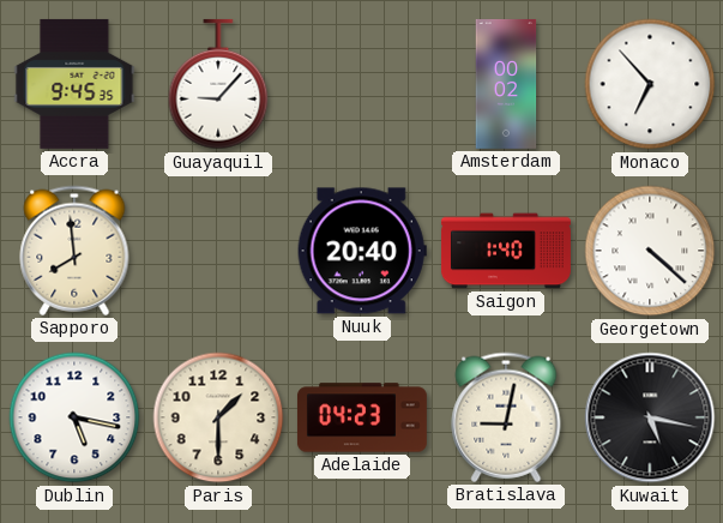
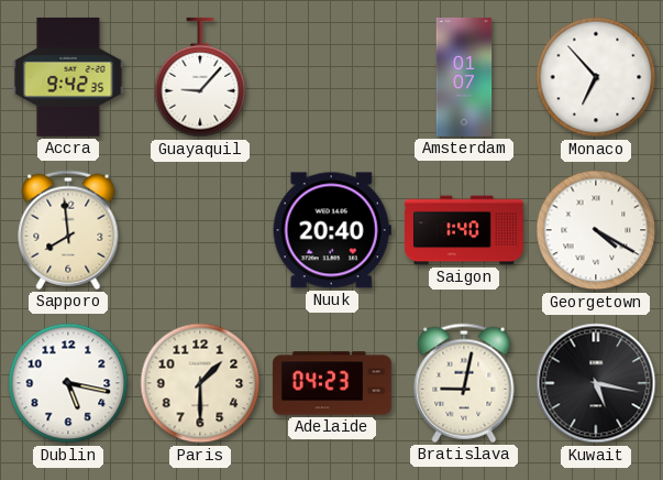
Accra: 9:45 -> 9:42 (68, 77)
Amsterdam: 00:02 -> 01:07 (464, 77)
Georgetown: 4:22 -> 4:20 (596, 230)
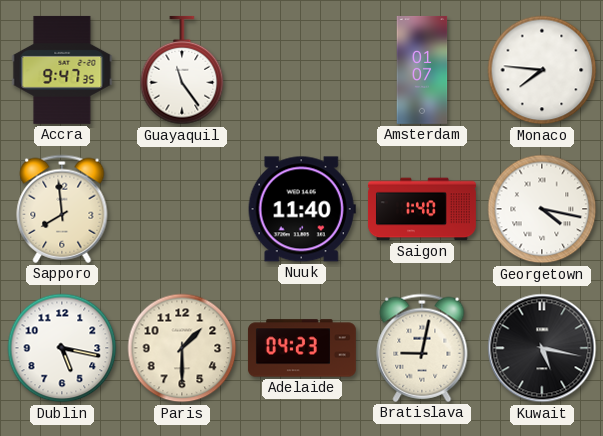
Accra: 9:42 -> 9:47 (62, 70)
Guayaquil: 9:07 -> 11:24 (182, 70)
Monaco: 6:53 -> 7:46 (542, 70)
Nuuk: 20:40 -> 11:40 (302, 209)
Georgetown: 4:20 -> 4:17 (542, 209)
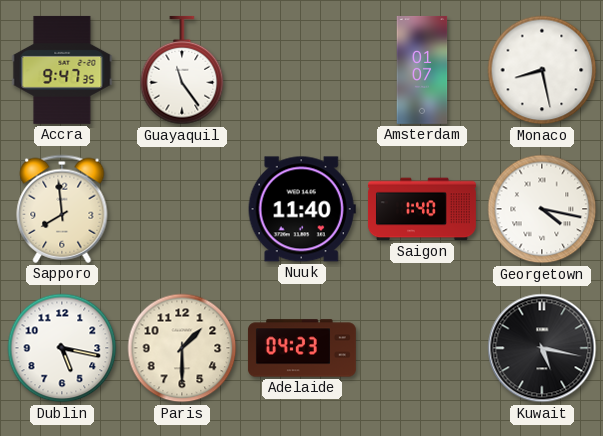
Monaco: 7:46 -> 8:28 (542, 70)
Bratislava: 9:02 -> none (422, 348)
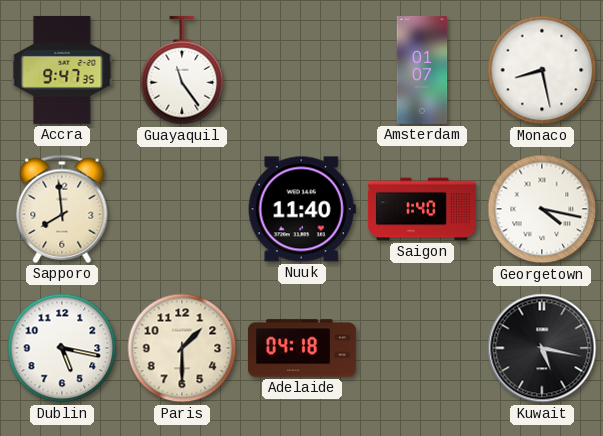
Adelaide: 04:23 -> 04:18 (302, 348)
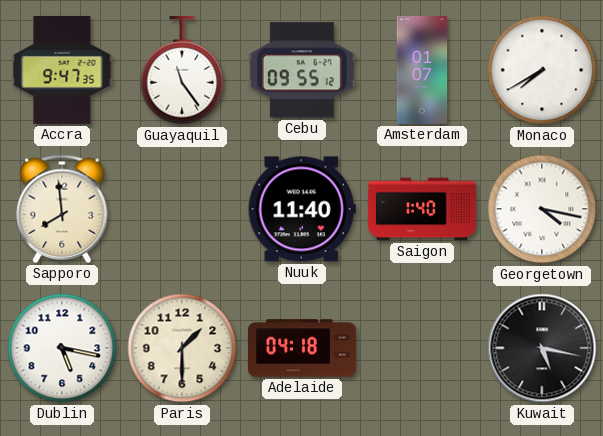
Cebu: none -> 09:55 (302, 70)
Monaco: 8:28 -> 7:40 (542, 70)
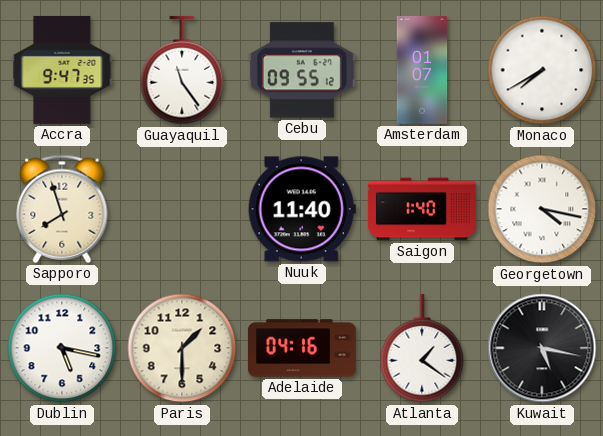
Sapporo: 7:59 -> 7:57 (62, 209)
Adelaide: 04:18 -> 04:16 (302, 348)
Atlanta: none -> 1:21 (422, 348)
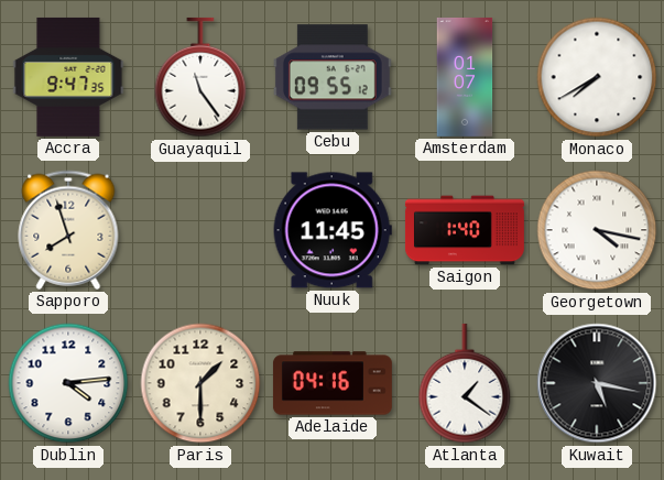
Nuuk: 11:40 -> 11:45 (333, 230)
Dublin: 5:17 -> 4:14 (68, 383)
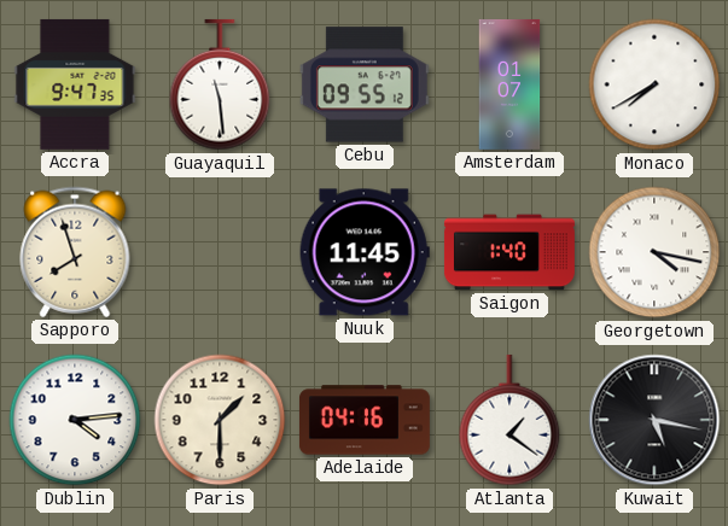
Guayaquil: 11:24 -> 11:29 (220, 84)
